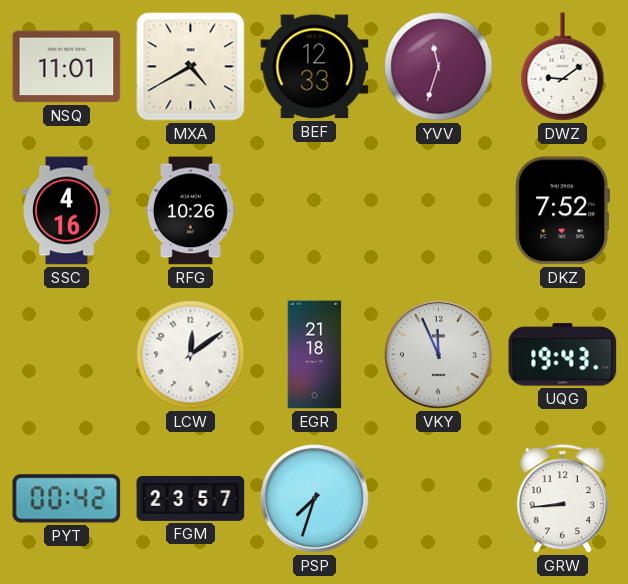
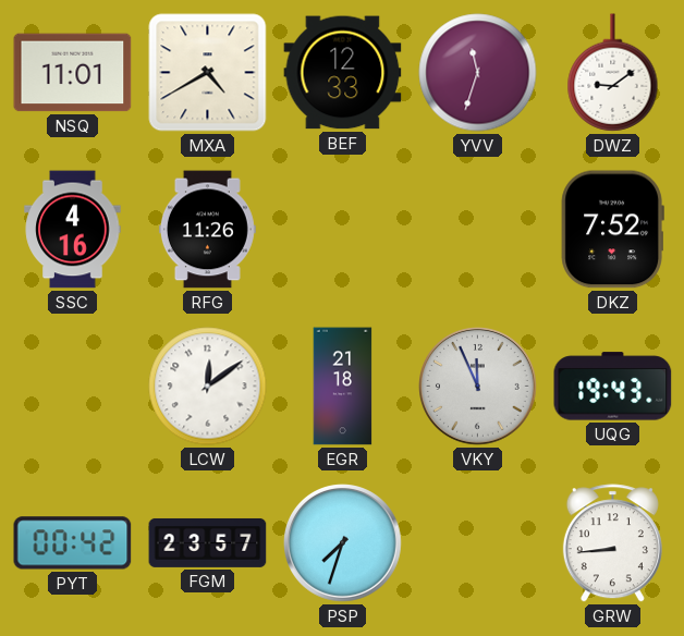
RFG: 10:26 -> 11:26 (207, 230)
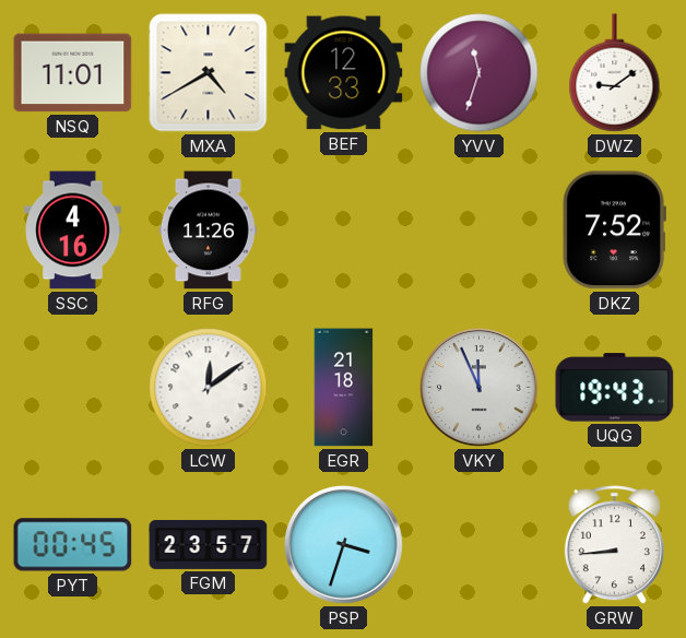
PYT: 00:42 -> 00:45 (73, 545)
PSP: 7:33 -> 3:33 (344, 545)
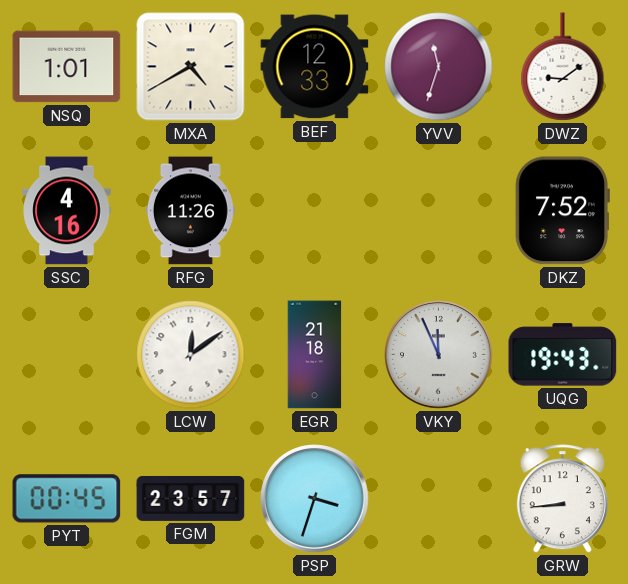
NSQ: 11:01 -> 1:01 (67, 67)
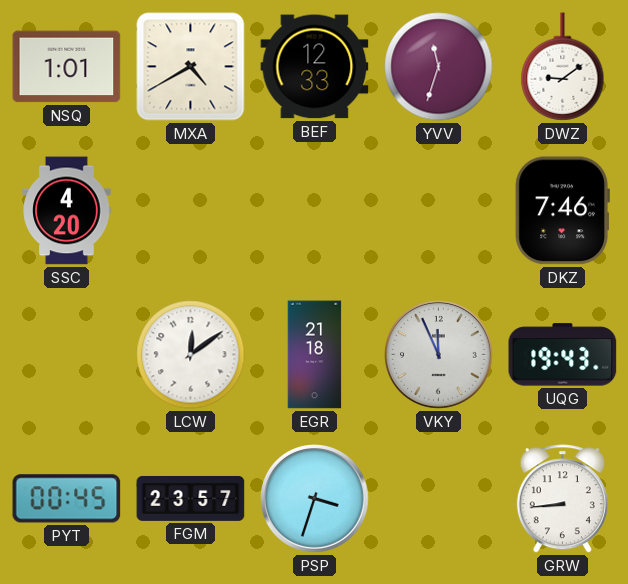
SSC: 4:16 -> 4:20 (67, 211)
RFG: 11:26 -> none (190, 211)
DKZ: 7:52 -> 7:46 (562, 211)
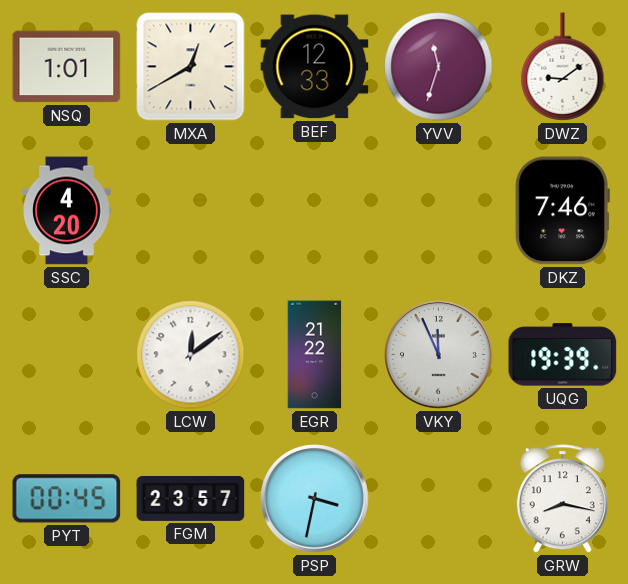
MXA: 4:40 -> 12:40 (191, 67)
EGR: 21:18 -> 21:22 (315, 355)
UQG: 19:43 -> 19:39 (563, 355)
PSP: 3:33 -> 3:32 (315, 499)
GRW: 8:44 -> 8:17 (562, 499)
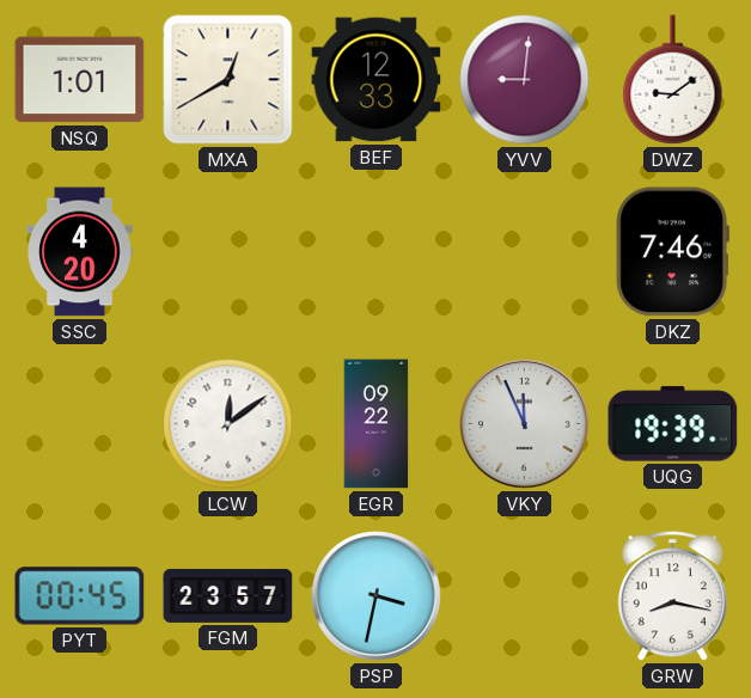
YVV: 11:33 -> 9:01 (525, 80)
EGR: 21:22 -> 09:22 (377, 424)
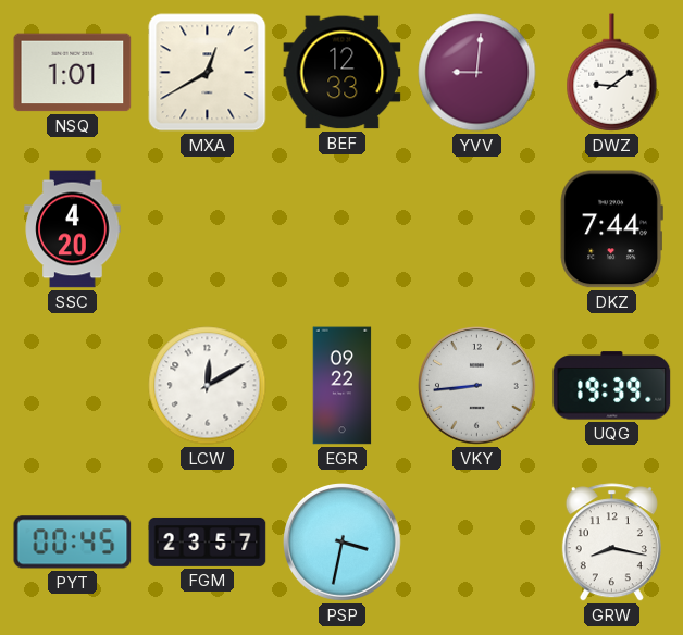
DKZ: 7:46 -> 7:44 (611, 229)
LCW: 12:09 -> 12:10 (208, 386)
VKY: 11:56 -> 8:44 (477, 386)
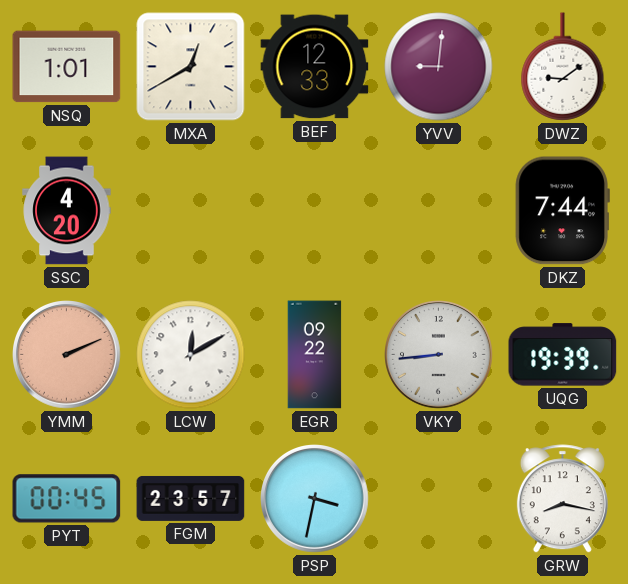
YMM: none -> 2:11 (67, 355)
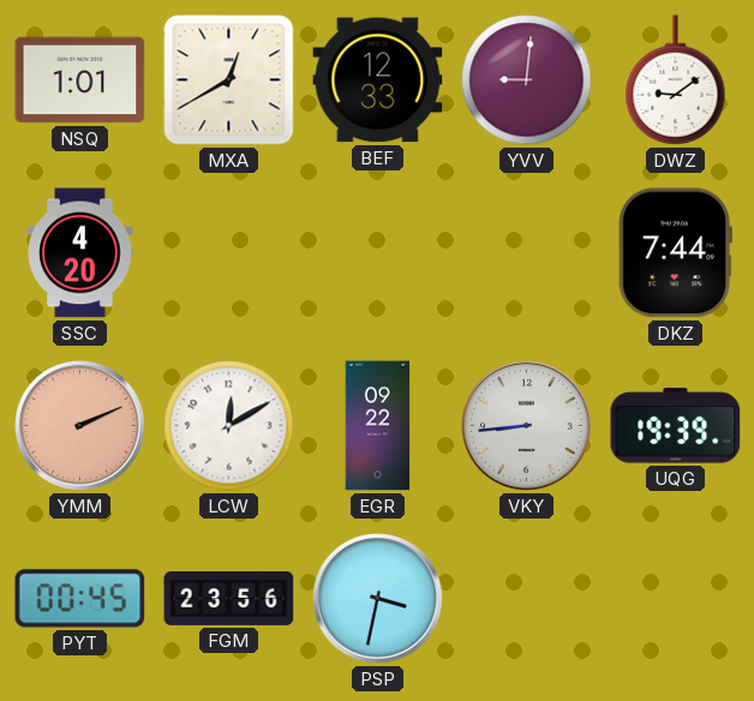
FGM: 23:57 -> 23:56 (229, 598)
GRW: 8:17 -> none (562, 499)
